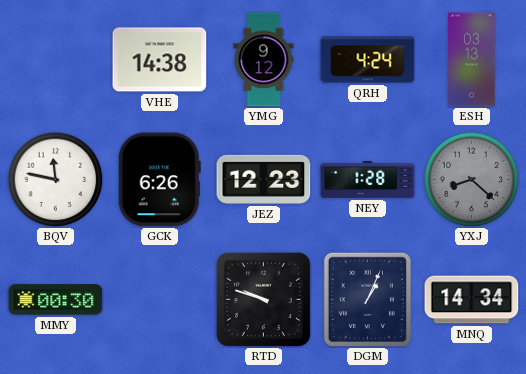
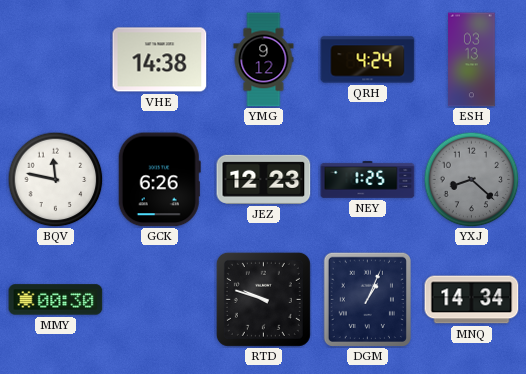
NEY: 1:28 -> 1:25 (368, 180)
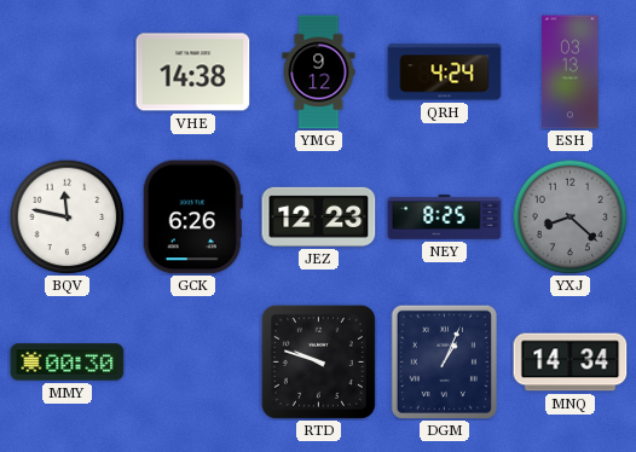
NEY: 1:25 -> 8:25 (445, 218)
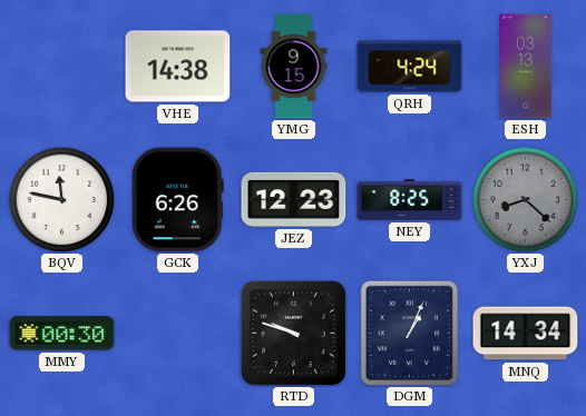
YMG: 9:12 -> 9:15 (294, 67)
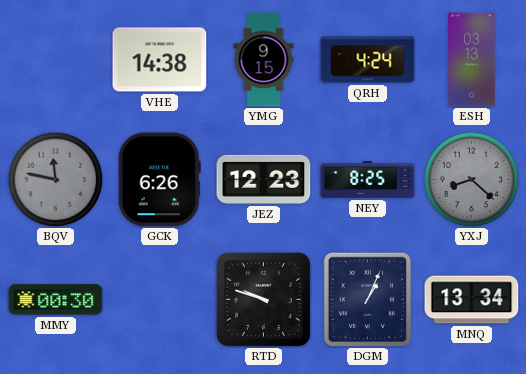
BQV dial: white -> grey (55, 179)
MNQ: 14:34 -> 13:34 (472, 300)
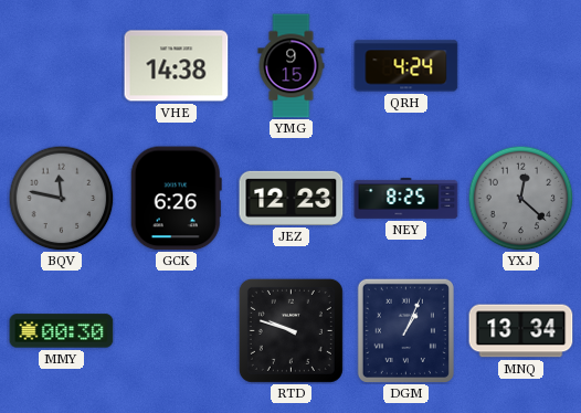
ESH: 03:13 -> none (472, 60)
YXJ: 8:22 -> 12:22 (520, 198)
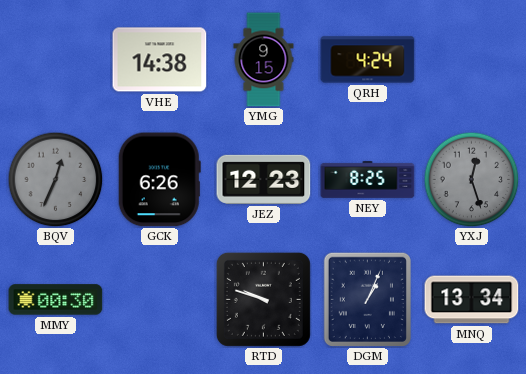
BQV: 11:47 -> 12:34 (55, 179)
YXJ: 12:22 -> 12:27 (471, 179)
